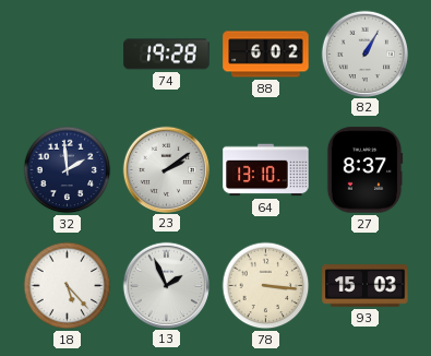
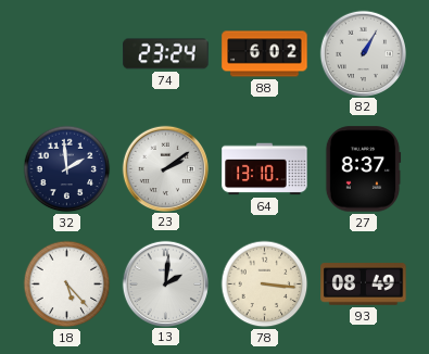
74: 19:28 -> 23:24 (166, 54)
13: 1:56 -> 2:01 (165, 283)
93: 15:03 -> 08:49 (364, 285)
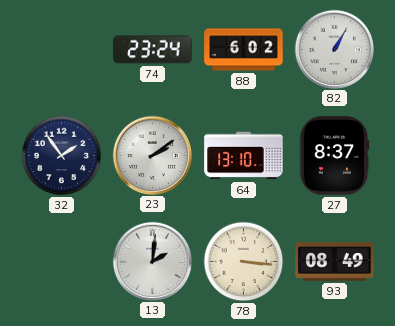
32: 1:59 -> 1:54 (62, 156)
18: 5:23 -> none (67, 285)
